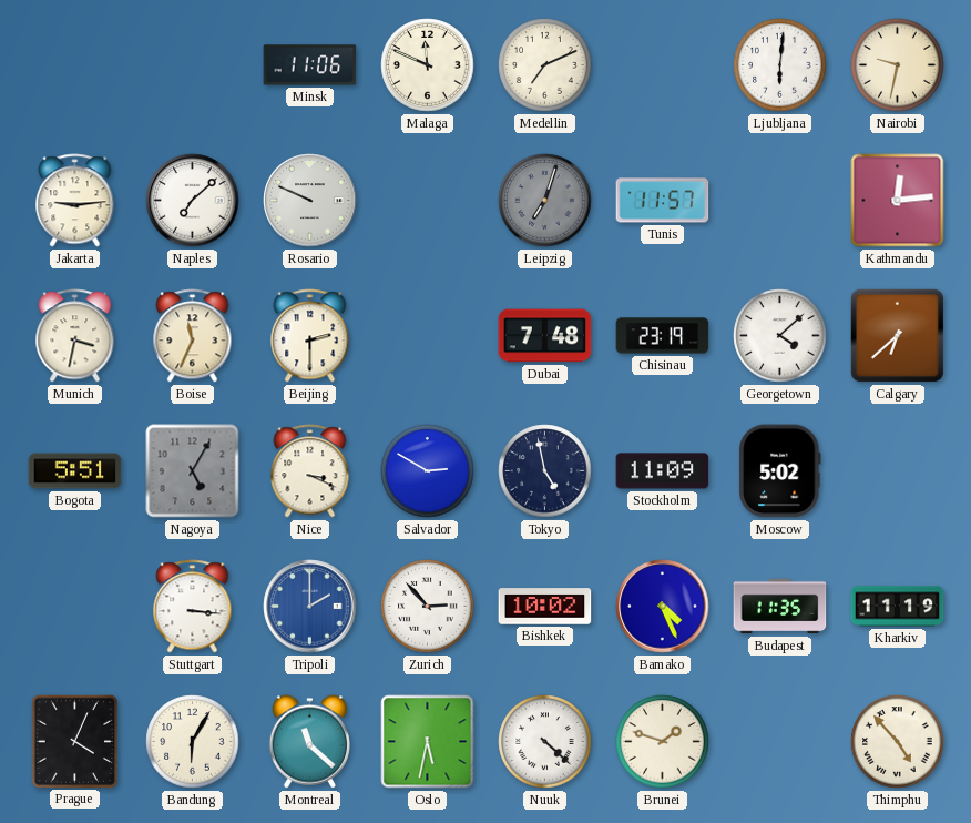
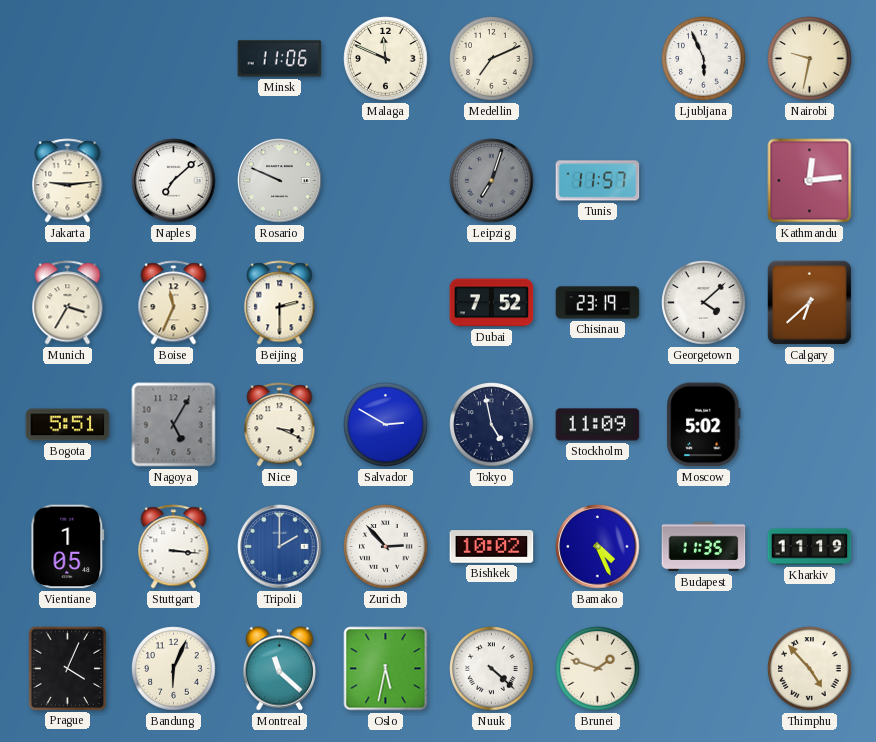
Ljubljana: 6:01 -> 5:56 (704, 59)
Munich: 3:32 -> 3:35 (68, 303)
Dubai: 7:48 -> 7:52 (492, 303)
Vientiane: none -> 1:05 (68, 547)
Bandung: 6:05 -> 6:04 (174, 669)
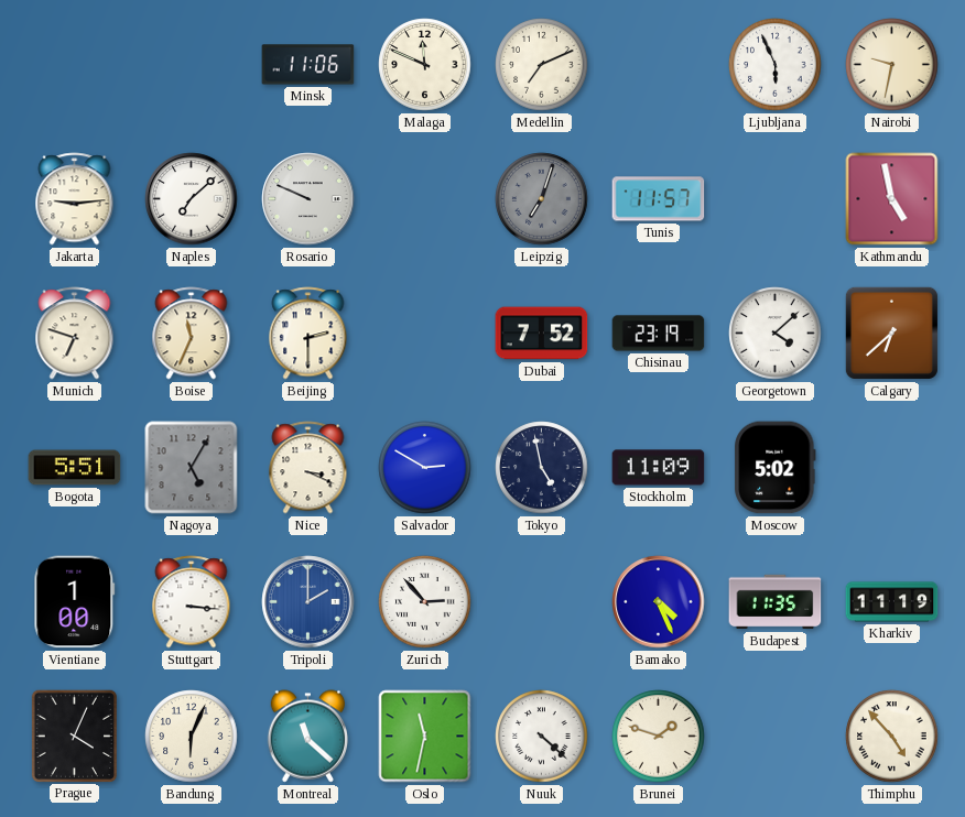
Kathmandu: 12:14 -> 4:58 (892, 199)
Munich: 3:35 -> 6:48 (75, 334)
Vientiane: 1:05 -> 1:00 (75, 602)
Bishkek: 10:02 -> none (492, 547)
Oslo: 5:32 -> 11:32 (425, 737)
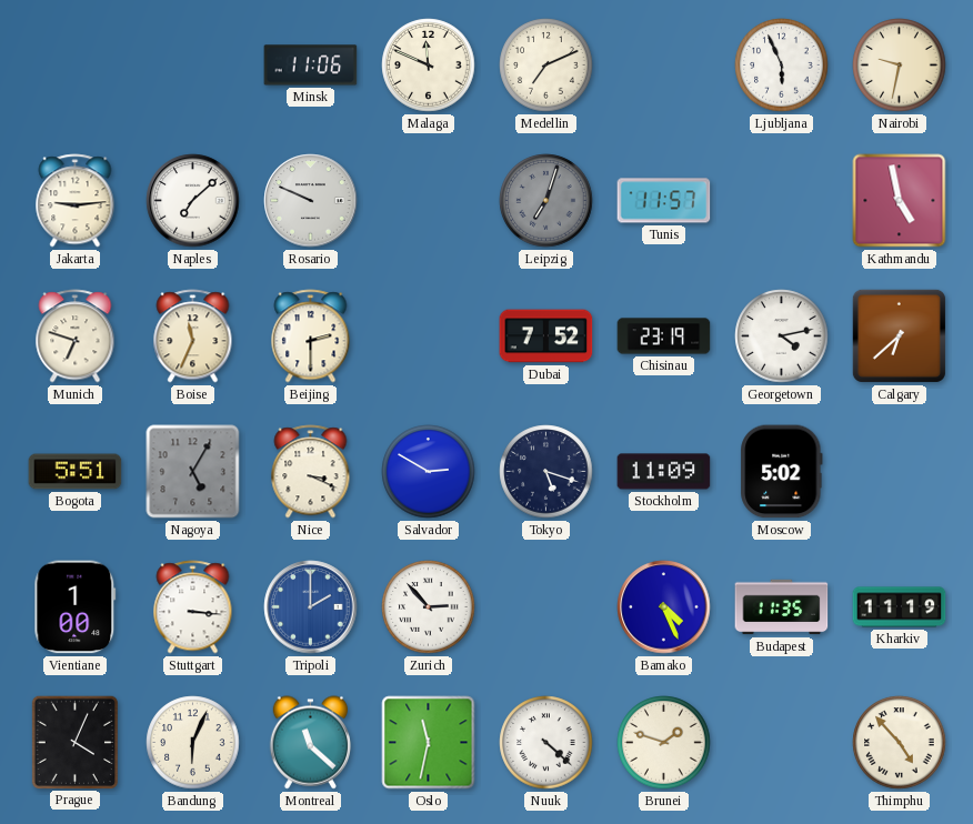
Georgetown: 4:08 -> 4:13 (782, 336)
Tokyo: 4:58 -> 5:18 (546, 472)
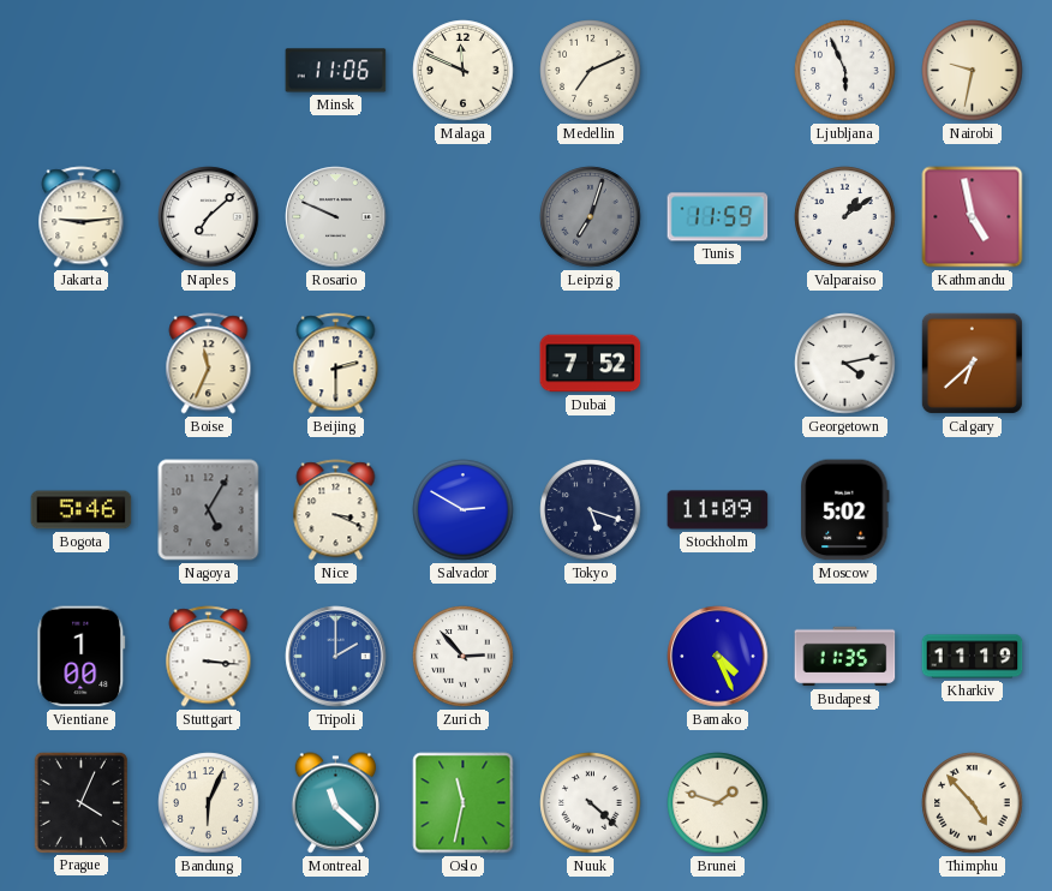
Tunis: 11:57 -> 11:59 (718, 217)
Valparaiso: none -> 1:09 (845, 217)
Munich: 6:48 -> none (76, 336)
Chisinau: 23:19 -> none (664, 336)
Bogota: 5:51 -> 5:46 (82, 510)
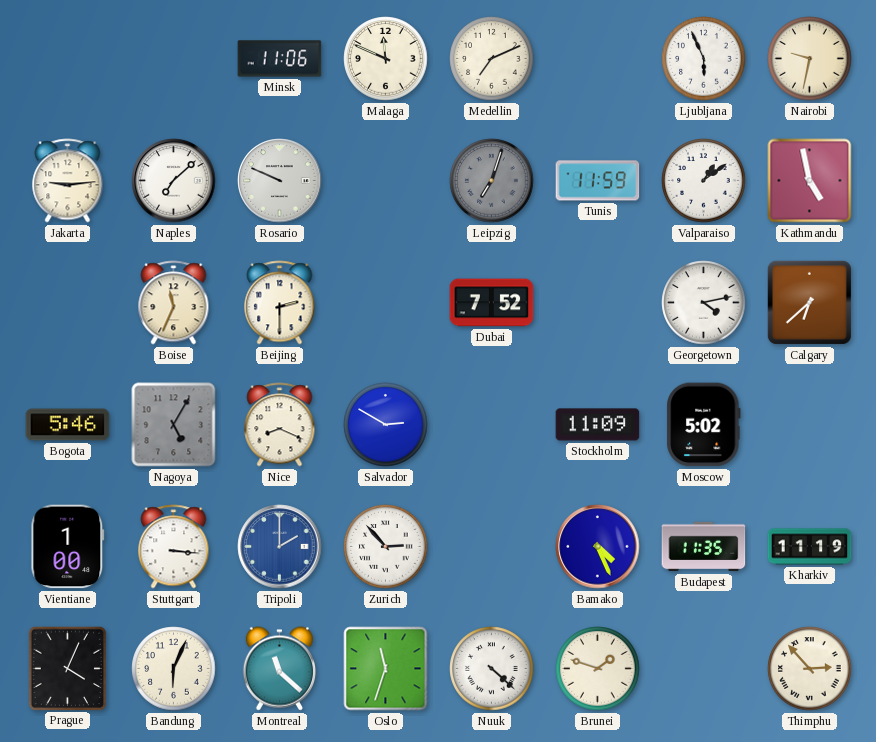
Nice: 3:19 -> 8:19 (280, 425)
Tokyo: 5:18 -> none (591, 510)
Oslo: 11:32 -> 11:33 (386, 669)
Thimphu: 4:53 -> 2:53 (810, 669)
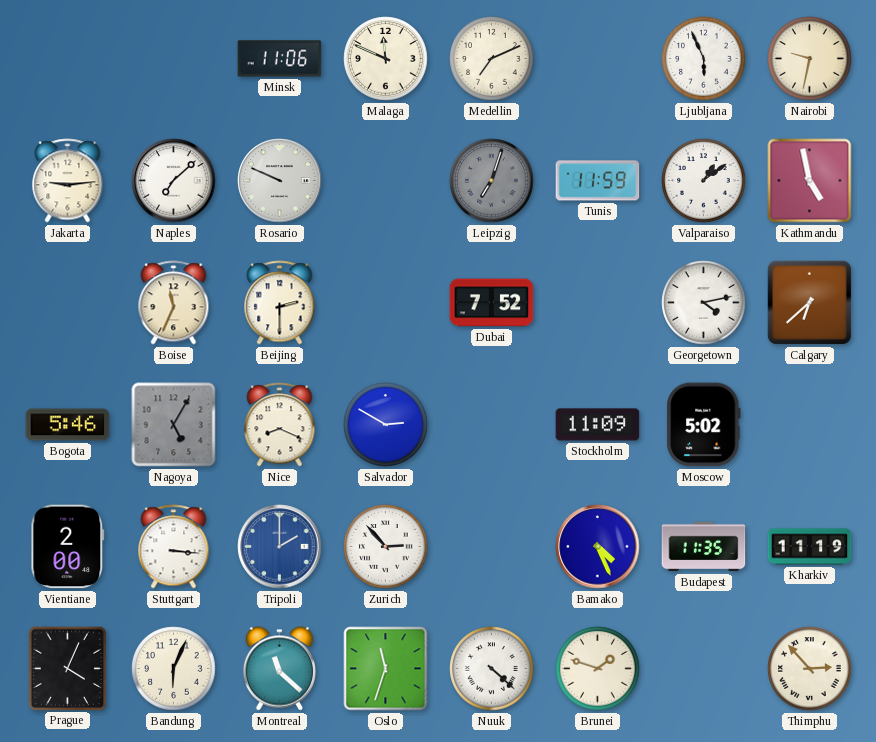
Vientiane: 1:00 -> 2:00 (68, 547)
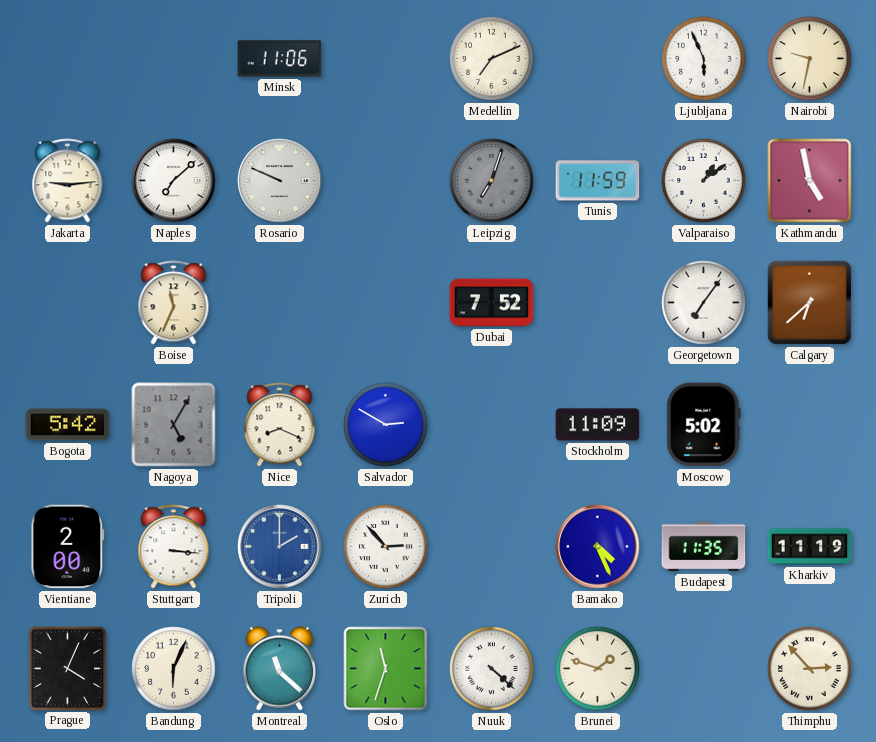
Malaga: 11:49 -> none (386, 59)
Beijing: 2:30 -> none (280, 303)
Georgetown: 4:13 -> 7:06 (704, 303)
Bogota: 5:46 -> 5:42 (68, 425)
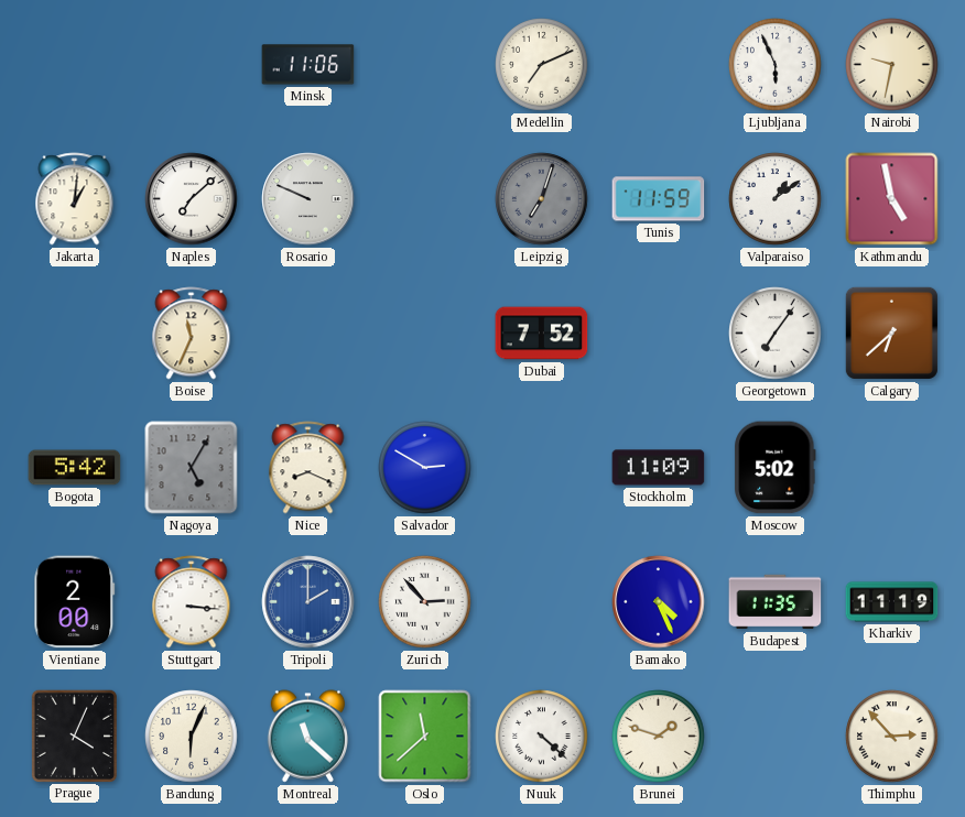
Jakarta: 9:14 -> 1:01 (75, 199)
Oslo: 11:33 -> 11:38 (425, 737)
